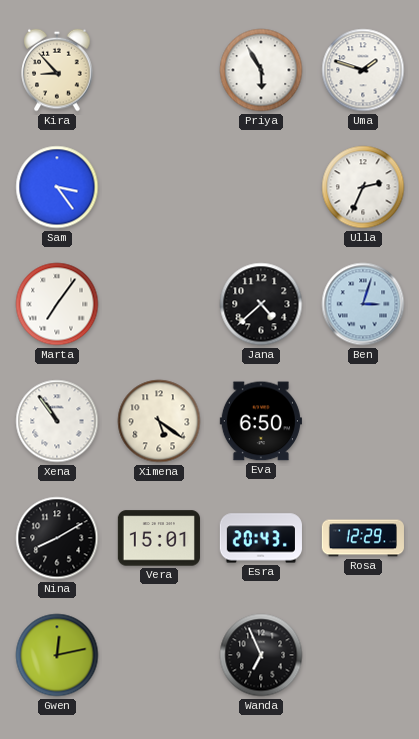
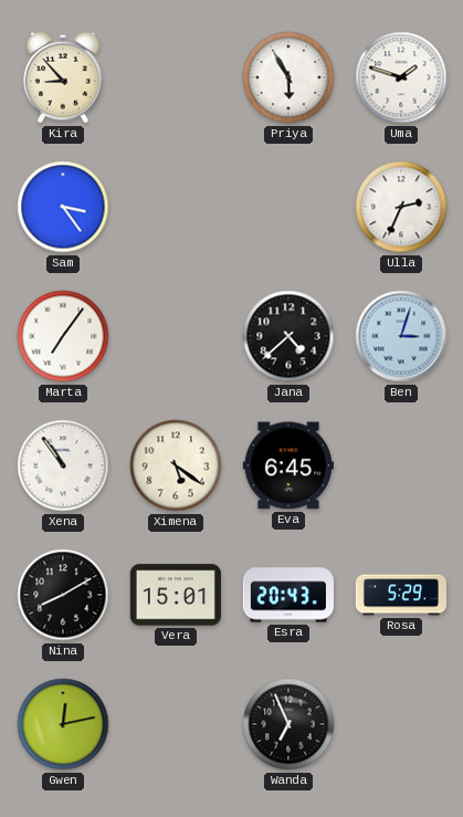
Eva: 6:50 -> 6:45 (288, 465)
Rosa: 12:29 -> 5:29 (401, 595)
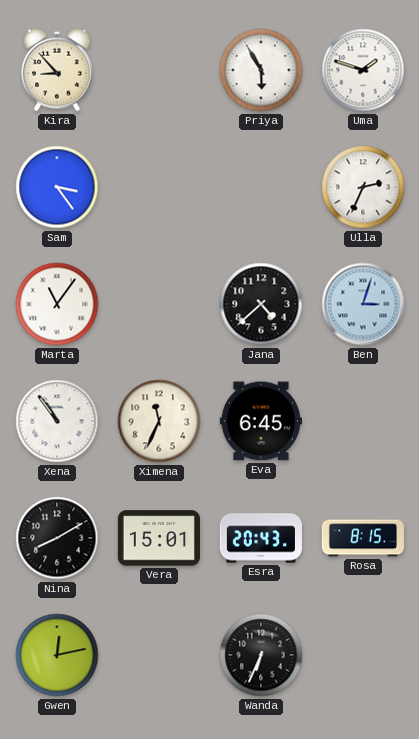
Marta: 7:06 -> 11:06 (57, 304)
Ximena: 5:21 -> 11:34 (159, 421)
Rosa: 5:29 -> 8:15 (363, 538)
Wanda: 6:56 -> 6:34 (261, 655)
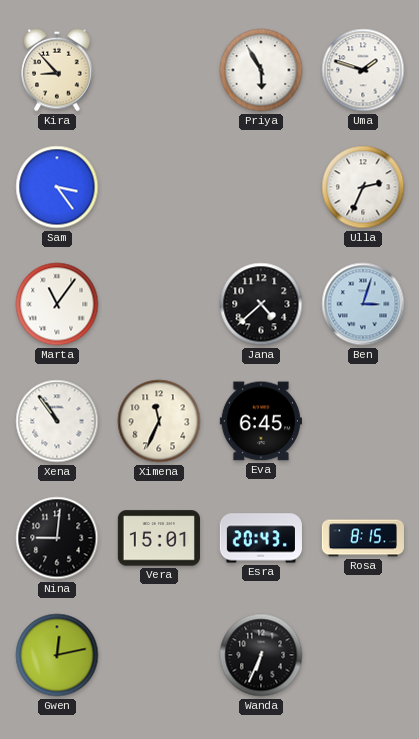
Nina: 8:10 -> 9:01 (57, 538)
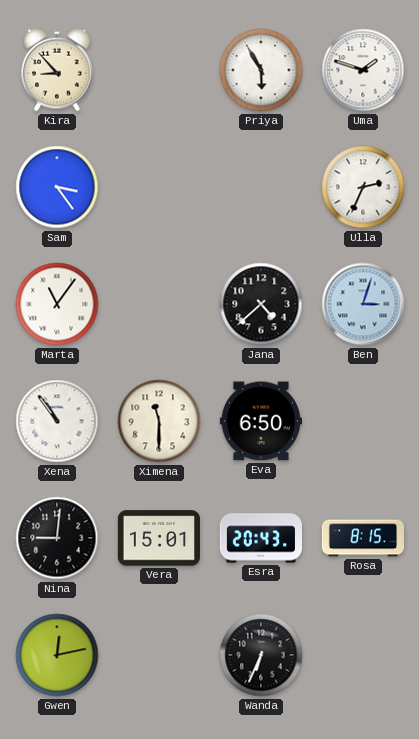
Ximena: 11:34 -> 11:30 (159, 421)
Eva: 6:45 -> 6:50 (261, 421)
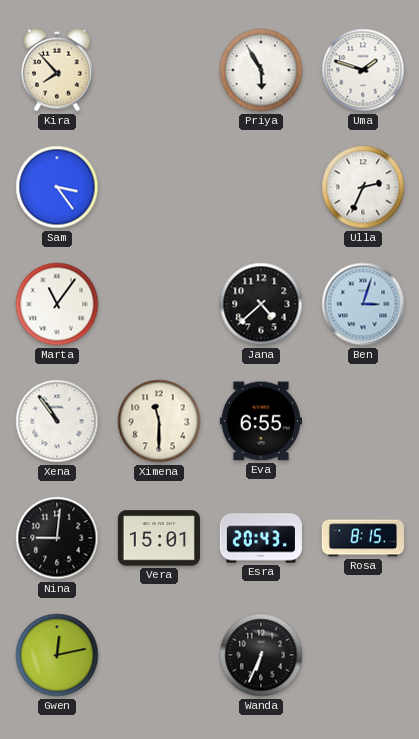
Kira: 8:53 -> 7:53 (57, 70)
Eva: 6:50 -> 6:55 (261, 421)
